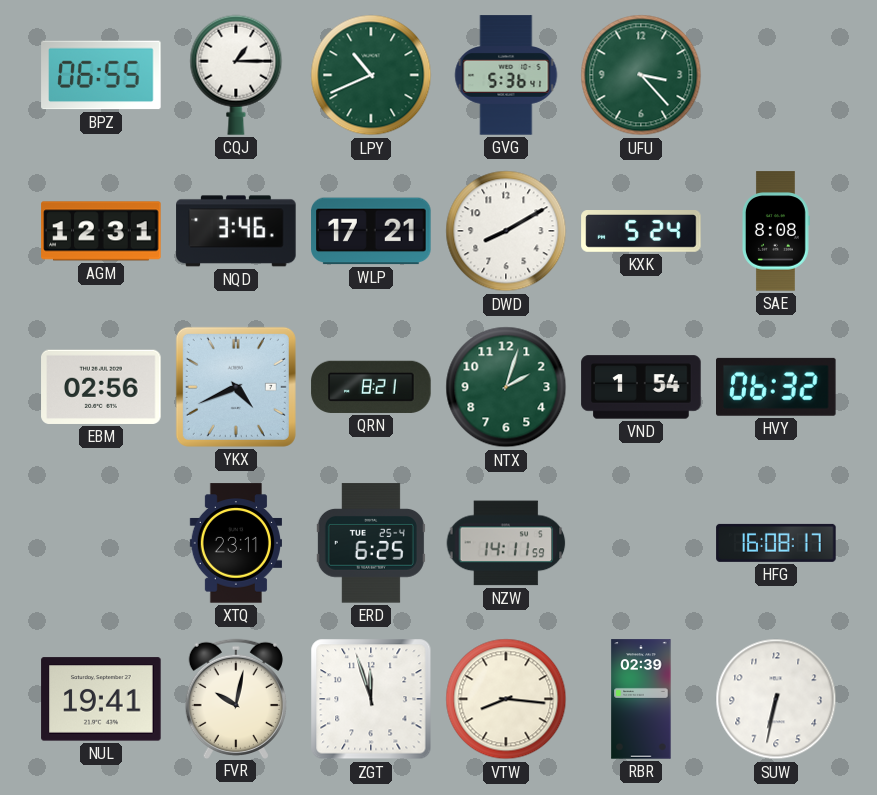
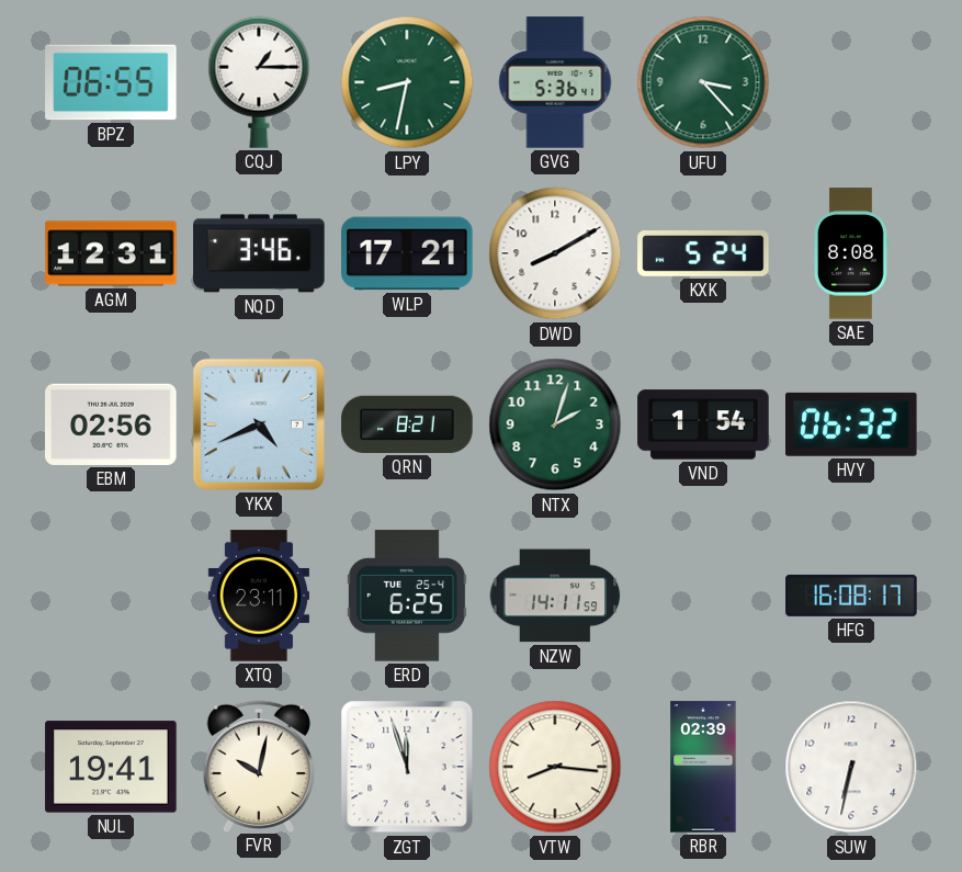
LPY: 10:41 -> 8:32 (407, 82)
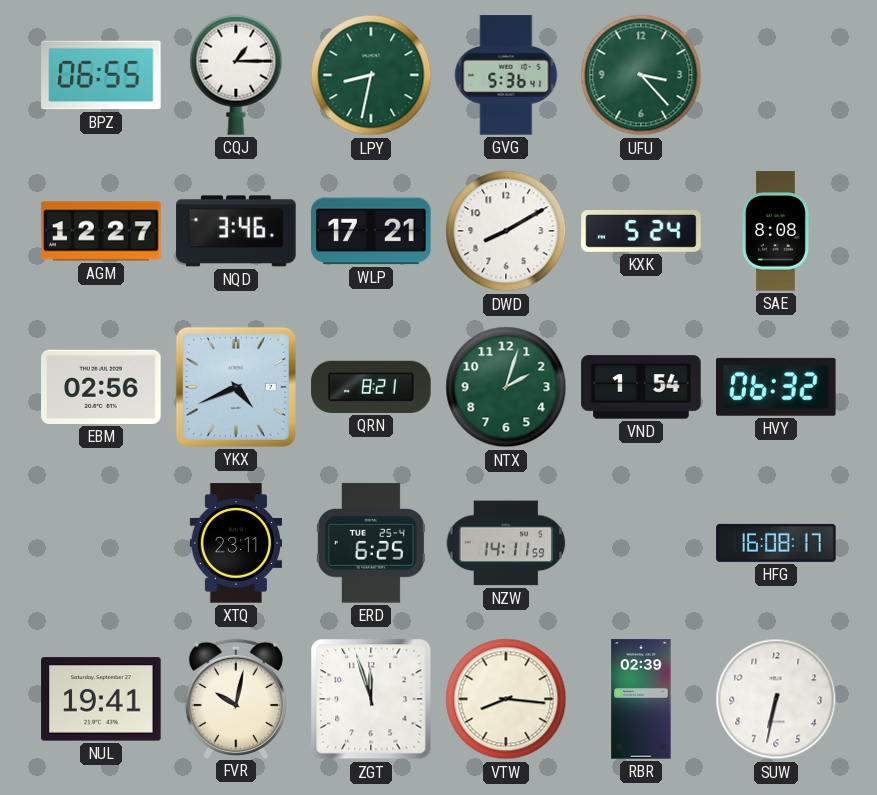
AGM: 12:31 -> 12:27 (101, 231)
